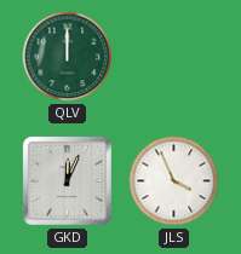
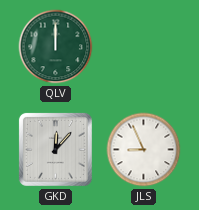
GKD: 12:04 -> 12:07 (55, 149)
JLS: 3:56 -> 8:56 (144, 150)
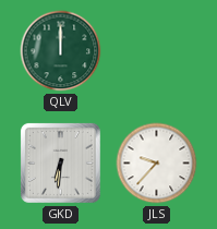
GKD: 12:07 -> 6:31 (60, 162)
JLS: 8:56 -> 9:37 (157, 164)
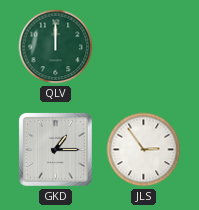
GKD: 6:31 -> 1:15 (55, 149)
JLS: 9:37 -> 2:54 (144, 150)
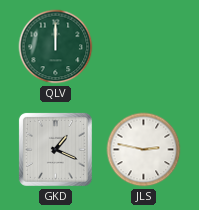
GKD: 1:15 -> 1:19 (55, 149)
JLS: 2:54 -> 2:47 (144, 150)
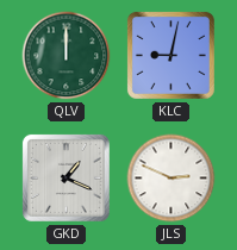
KLC: none -> 9:02 (170, 55)
JLS: 2:47 -> 2:49 (171, 179)
